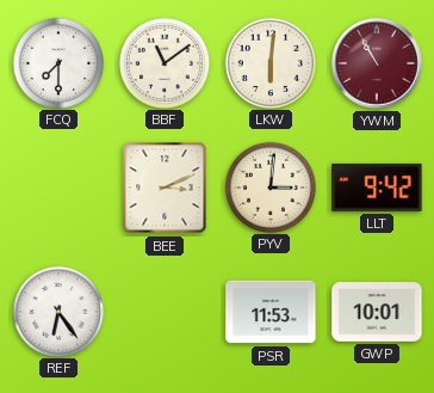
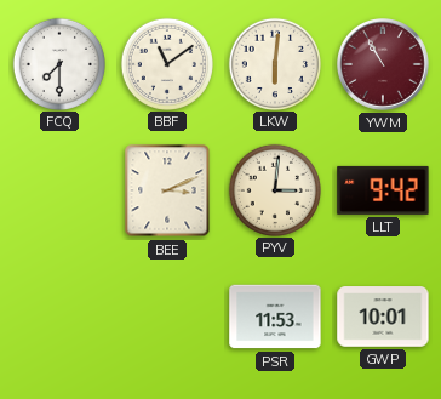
REF: 6:24 -> none (57, 311)
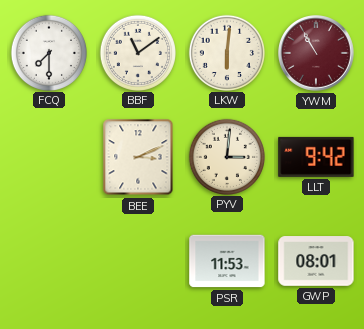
GWP: 10:01 -> 08:01 (316, 261)
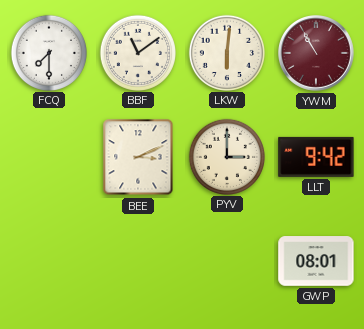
PYV: 3:01 -> 3:00 (226, 156)
PSR: 11:53 -> none (227, 261)
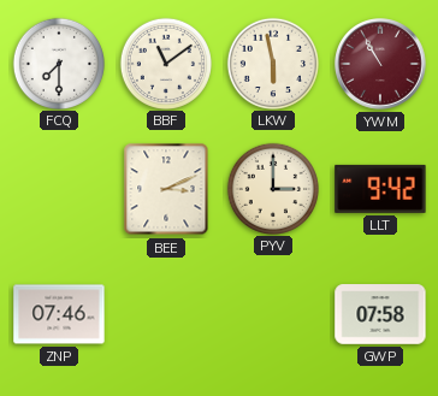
LKW: 6:01 -> 5:58 (272, 63)
ZNP: none -> 07:46 (59, 314)
GWP: 08:01 -> 07:58 (380, 314)
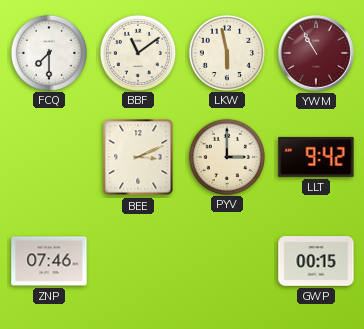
GWP: 07:58 -> 00:15 (316, 261)
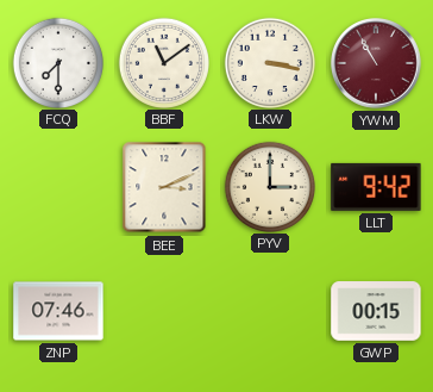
LKW: 5:58 -> 3:17 (269, 62)
